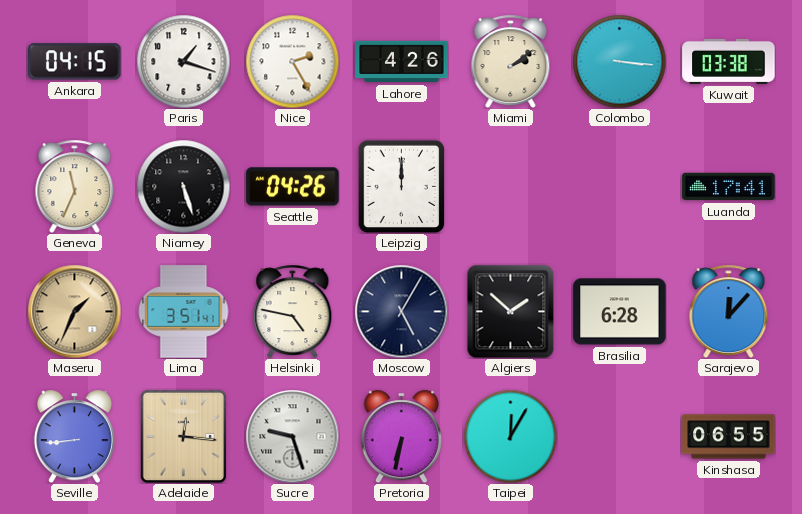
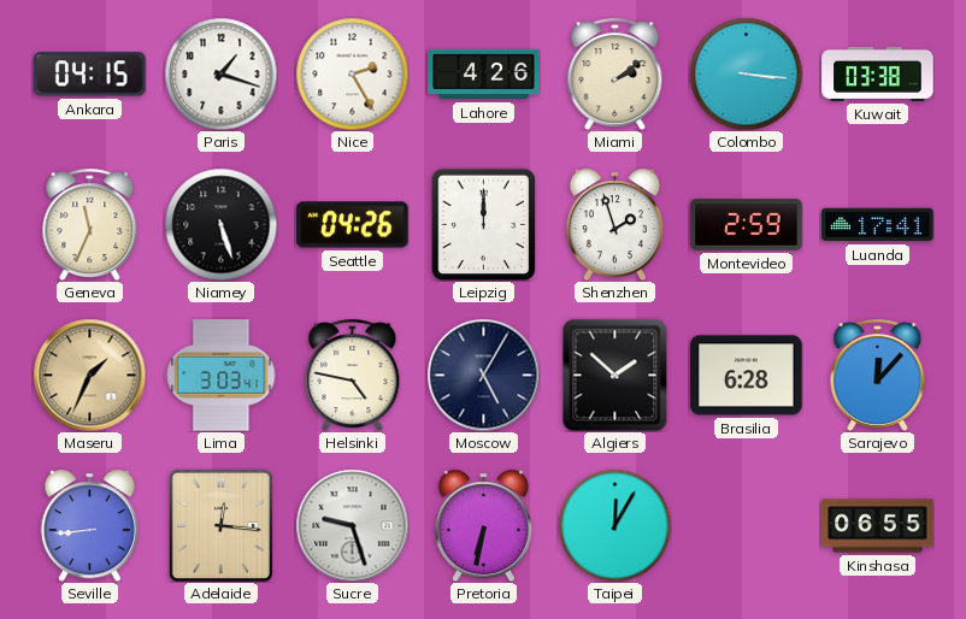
Shenzhen: none -> 1:57 (614, 224)
Montevideo: none -> 2:59 (747, 225)
Lima: 3:51 -> 3:03 (222, 376)
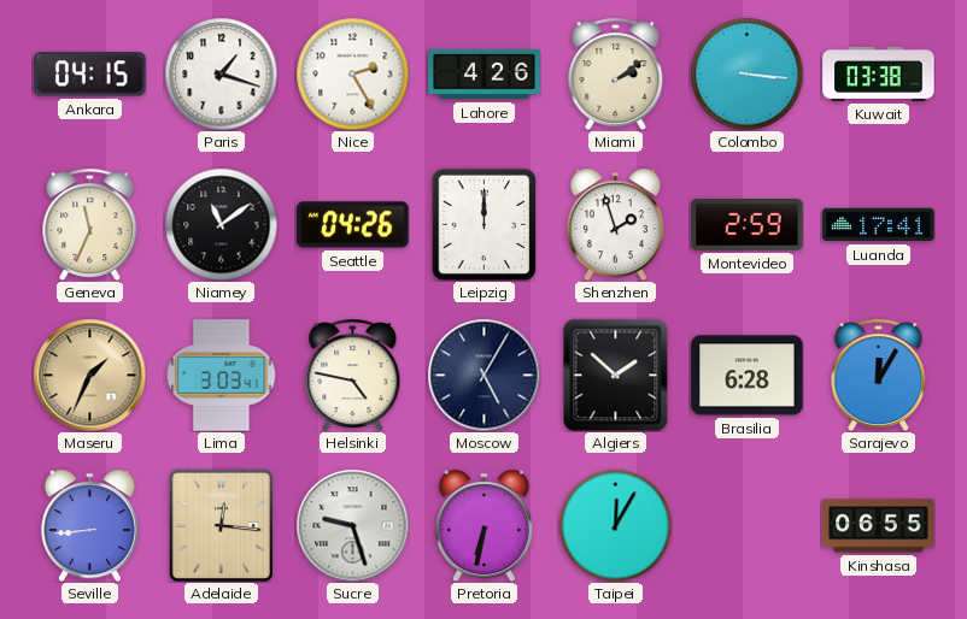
Niamey: 5:27 -> 11:09 (221, 224)
Sarajevo: 12:07 -> 12:05 (879, 375)
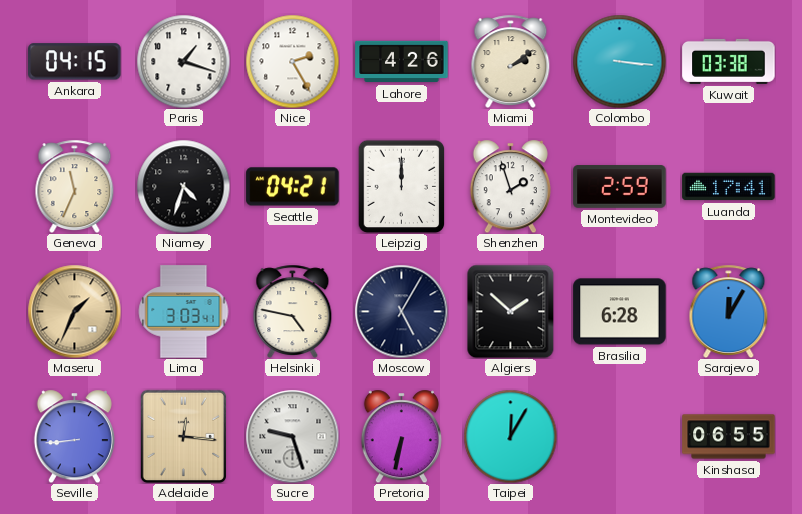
Niamey: 11:09 -> 4:33 (183, 186)
Seattle: 04:26 -> 04:21 (293, 187)
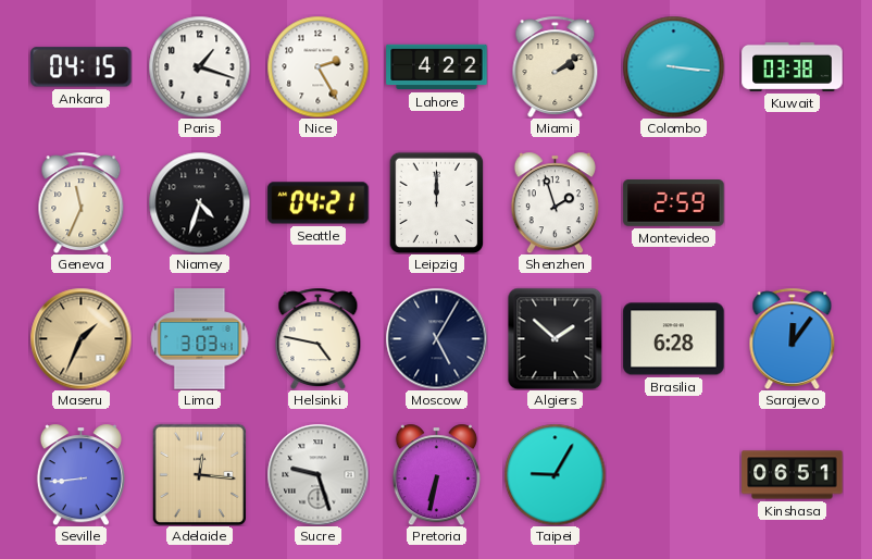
Lahore: 4:26 -> 4:22 (437, 67)
Luanda: 17:41 -> none (729, 187)
Sarajevo: 12:05 -> 12:06 (793, 338)
Taipei: 12:05 -> 9:05 (555, 474)
Kinshasa: 06:55 -> 06:51 (793, 475)
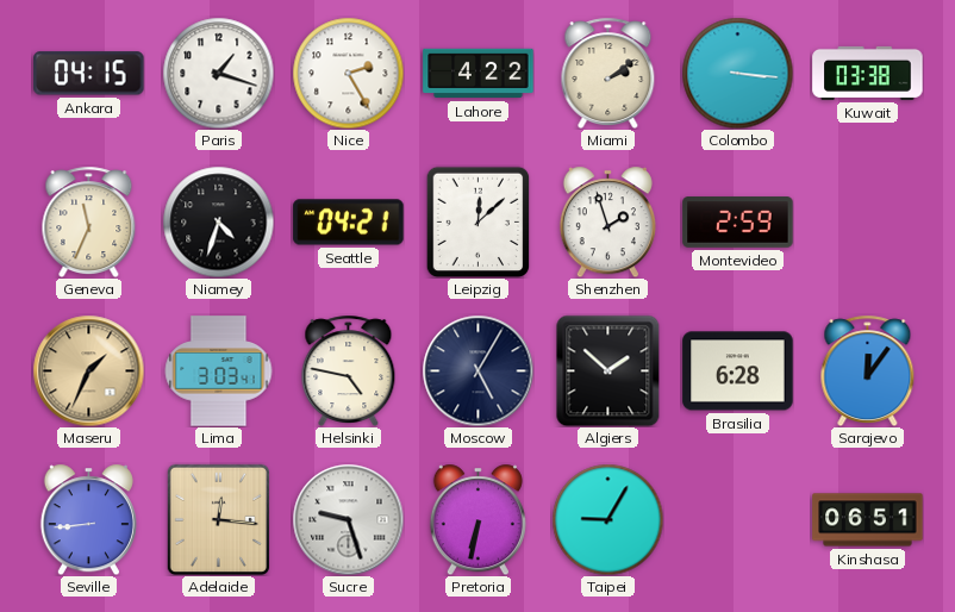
Leipzig: 12:00 -> 12:08 (479, 221)
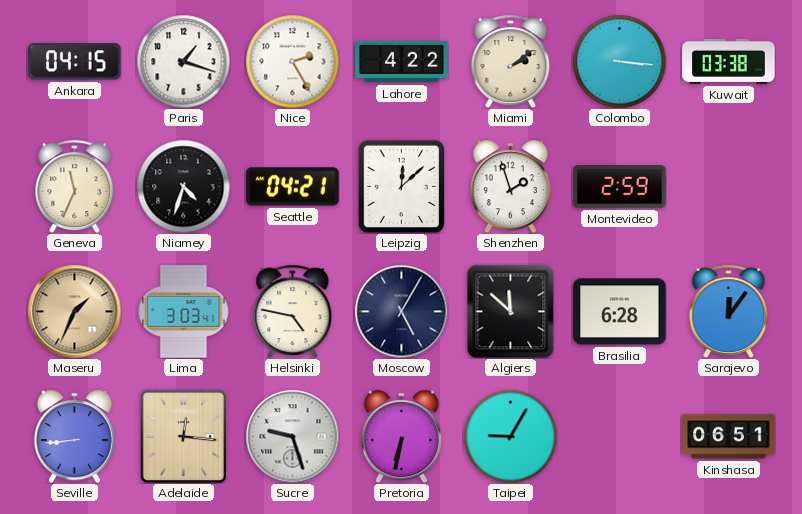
Algiers: 1:52 -> 11:52 (511, 311)
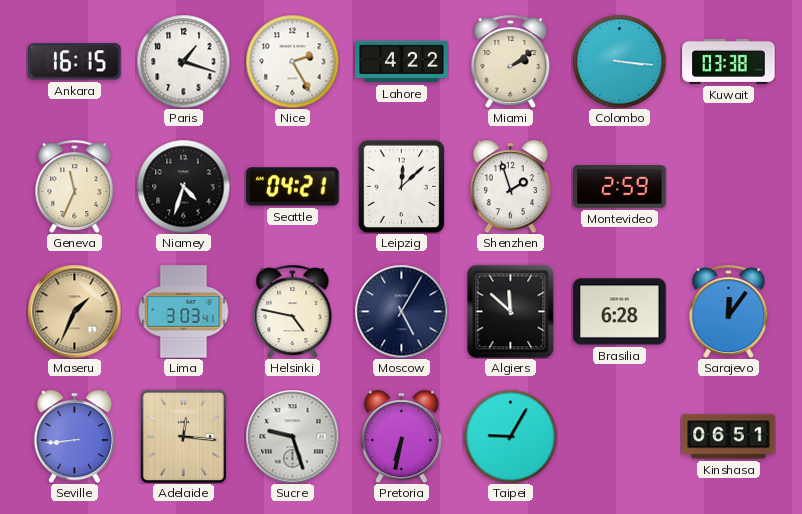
Ankara: 04:15 -> 16:15 (75, 62)
